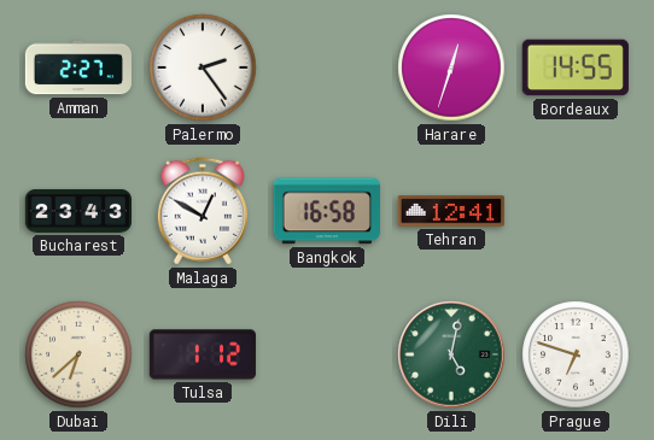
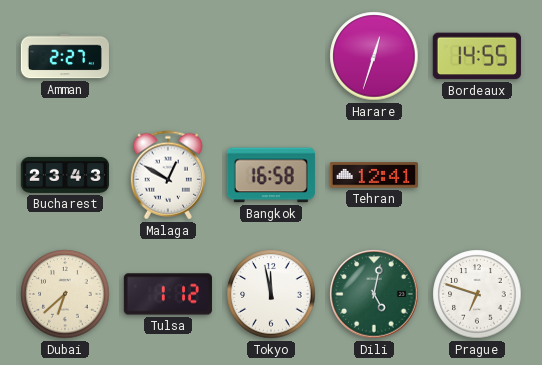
Palermo: 2:24 -> none (203, 68)
Tokyo: none -> 11:58 (271, 294)
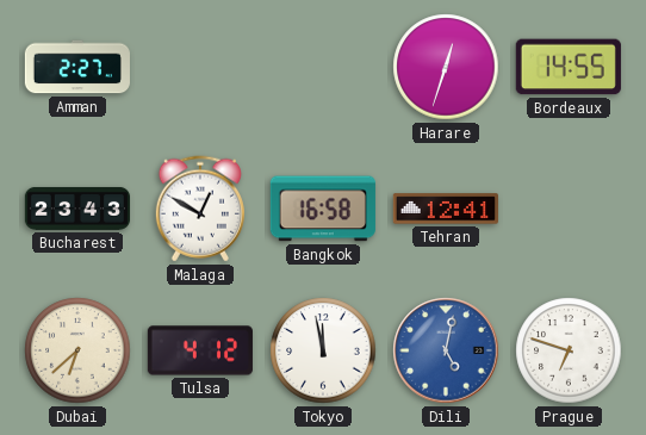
Tulsa: 1:12 -> 4:12 (200, 350)
Dili dial: green -> blue (446, 350)
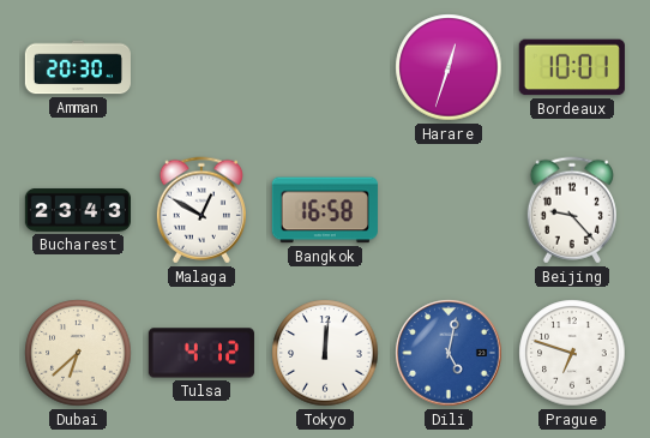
Amman: 2:27 -> 20:30 (78, 67)
Bordeaux: 14:55 -> 10:01 (572, 67)
Tehran: 12:41 -> none (446, 209)
Beijing: none -> 9:23 (572, 210)
Tokyo: 11:58 -> 12:01 (325, 353)
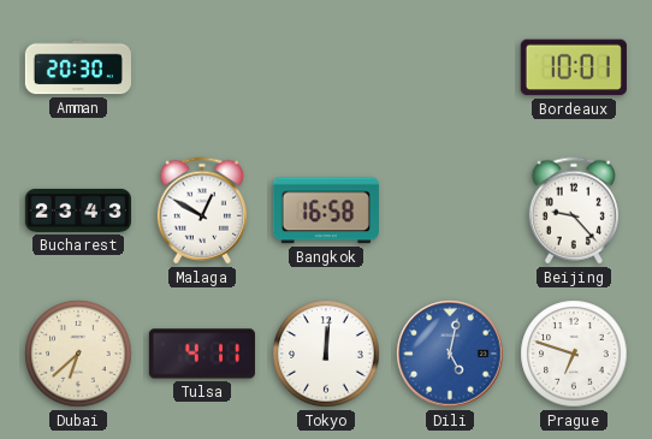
Harare: 12:33 -> none (449, 67)
Tulsa: 4:12 -> 4:11 (202, 354)
